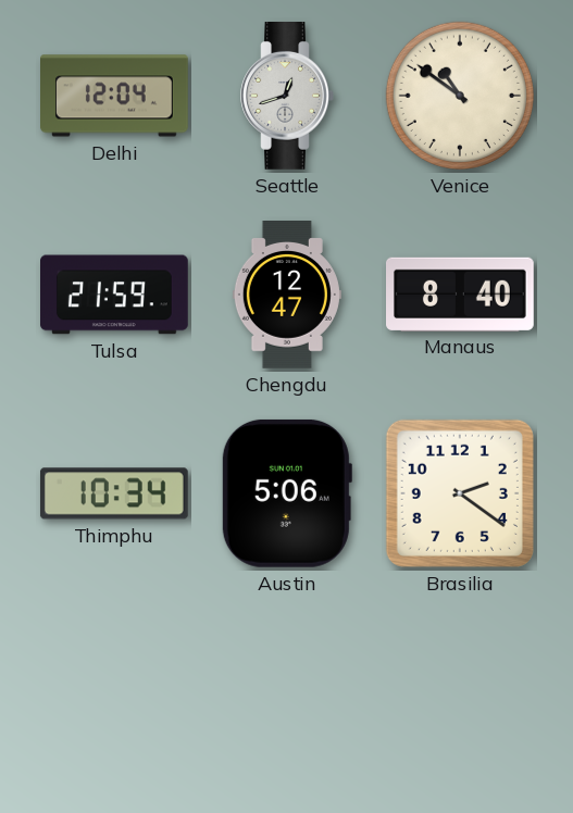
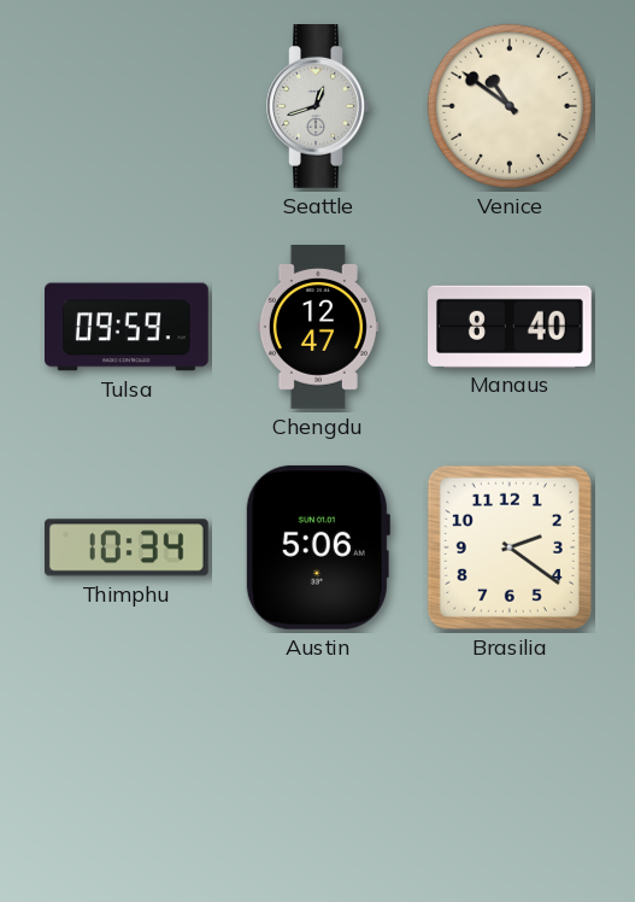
Delhi: 12:04 -> none (115, 96)
Tulsa: 21:59 -> 09:59 (128, 327)
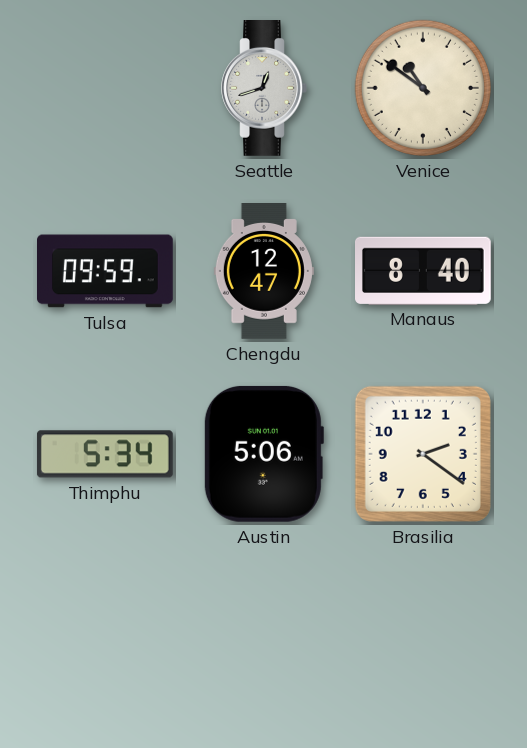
Thimphu: 10:34 -> 5:34 (105, 454)
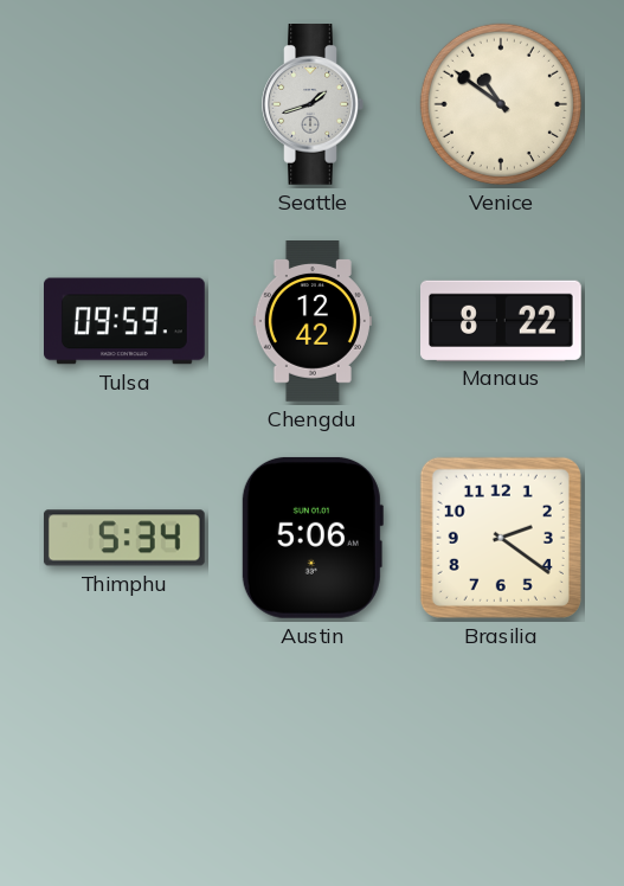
Seattle: 12:42 -> 1:42 (313, 105)
Chengdu: 12:47 -> 12:42 (313, 322)
Manaus: 8:40 -> 8:22 (502, 320)
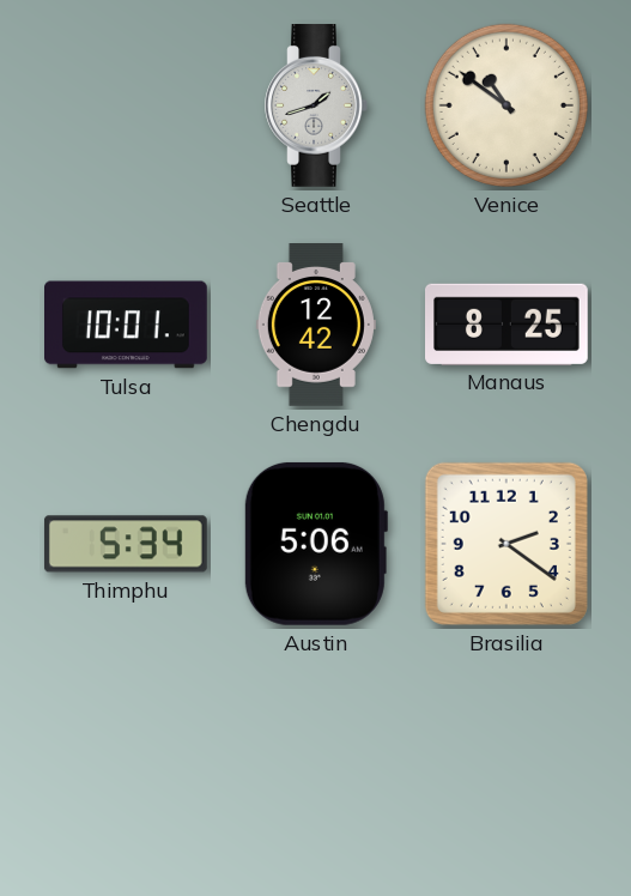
Tulsa: 09:59 -> 10:01 (127, 325)
Manaus: 8:22 -> 8:25 (508, 323)
